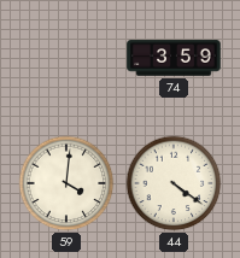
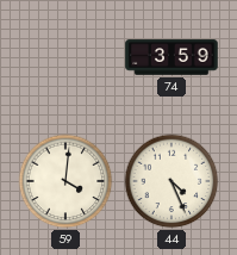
44: 4:21 -> 4:26 (171, 181)
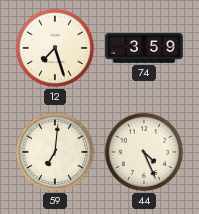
12: none -> 7:27 (55, 48)
59: 4:01 -> 7:01 (55, 152)
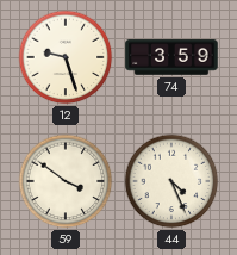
12: 7:27 -> 9:27 (66, 57)
59: 7:01 -> 3:51 (66, 181)
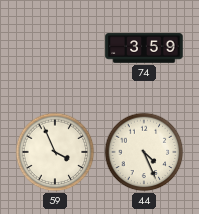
12: 9:27 -> none (66, 57)
59: 3:51 -> 3:56 (55, 152)
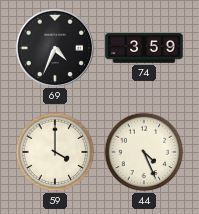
69: none -> 4:34 (54, 47)
59: 3:56 -> 4:00 (55, 152)
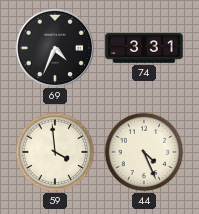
74: 3:59 -> 3:31 (144, 48)
59: 4:00 -> 3:59 (55, 152)
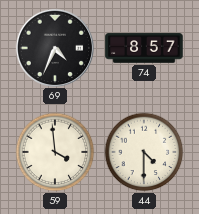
74: 3:31 -> 8:57 (144, 48)
44: 4:26 -> 4:30 (144, 152)
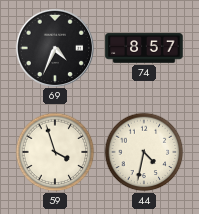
59: 3:59 -> 3:57 (55, 152)
44: 4:30 -> 4:32 (144, 152)
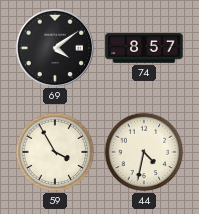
69: 4:34 -> 4:09 (54, 47)
59: 3:57 -> 3:55 (55, 152)
